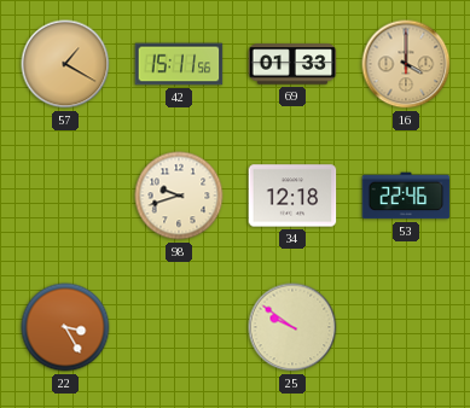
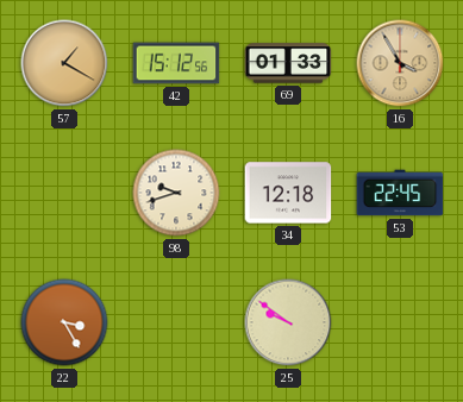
42: 15:11 -> 15:12 (176, 63)
16: 4:00 -> 3:55 (400, 63)
53: 22:46 -> 22:45 (400, 193)
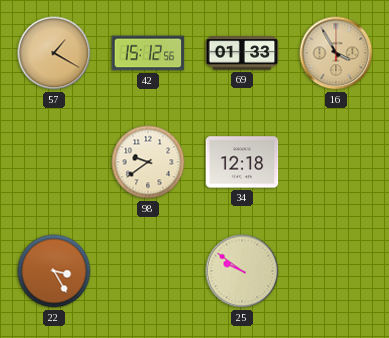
98: 9:42 -> 9:39 (148, 162)
53: 22:45 -> none (400, 193)
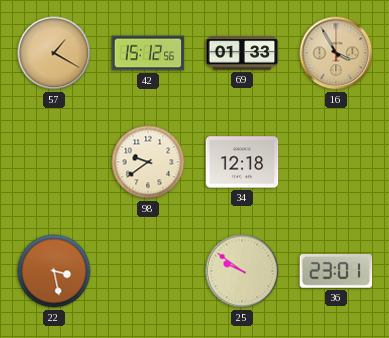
22: 3:25 -> 3:28 (54, 271)
36: none -> 23:01 (336, 272)
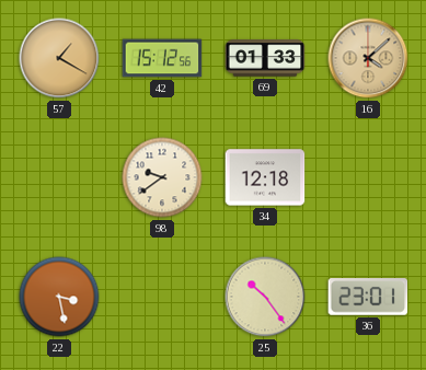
16: 3:55 -> 4:08 (368, 58)
25: 9:51 -> 10:24 (265, 297)
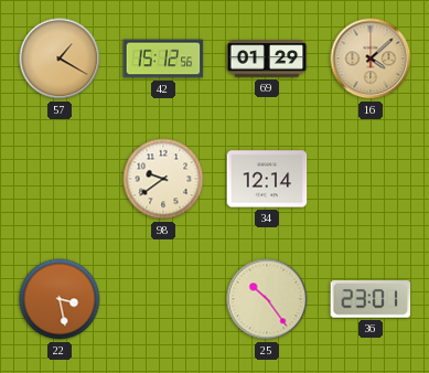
69: 01:33 -> 01:29 (267, 58)
34: 12:18 -> 12:14 (267, 179)
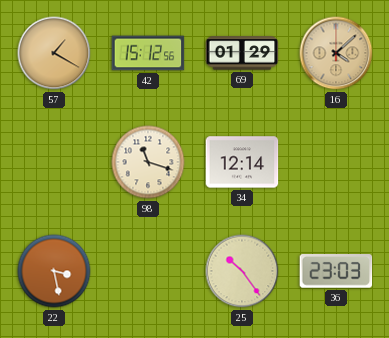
98: 9:39 -> 11:18 (148, 162)
36: 23:01 -> 23:03 (336, 272)
